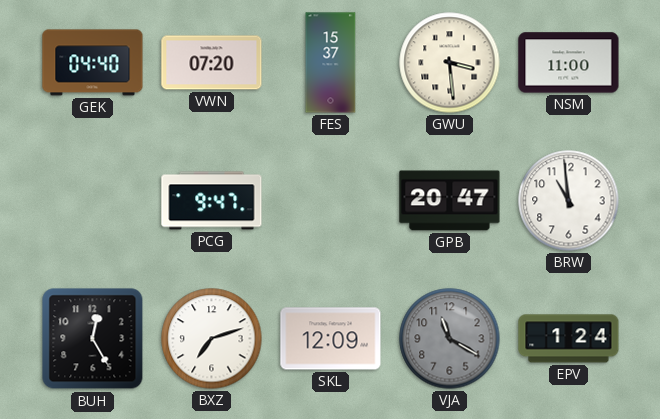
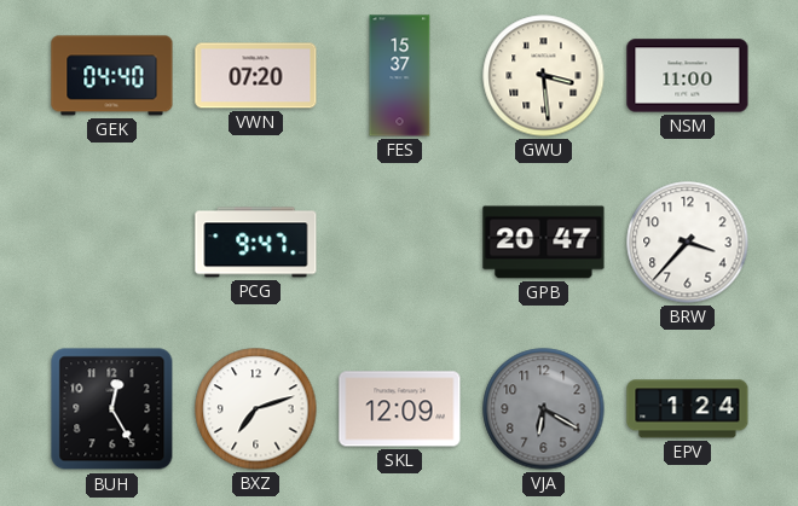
BRW: 10:59 -> 3:37 (688, 243)
VJA: 11:20 -> 6:20 (544, 409)
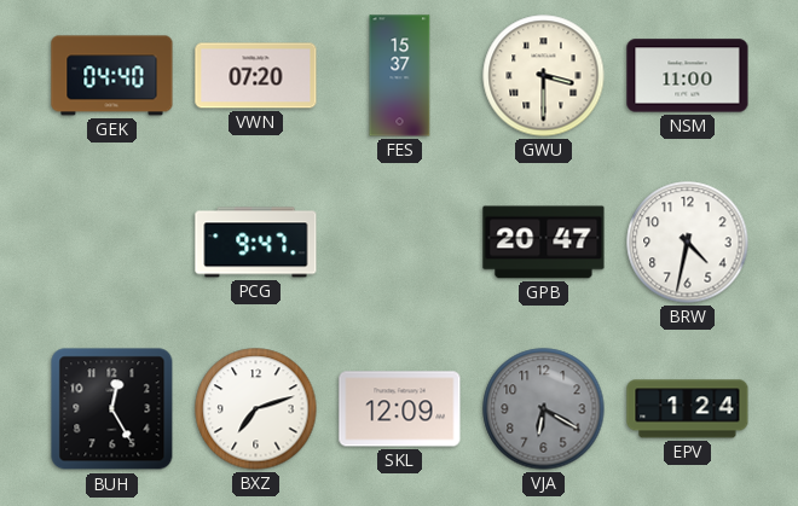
GWU: 3:29 -> 3:30 (544, 76)
BRW: 3:37 -> 4:32 (688, 243)
